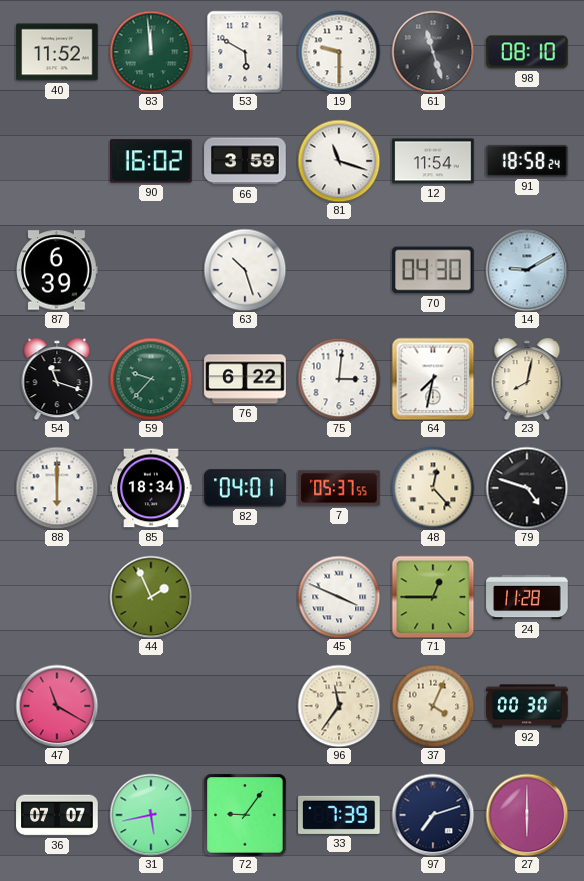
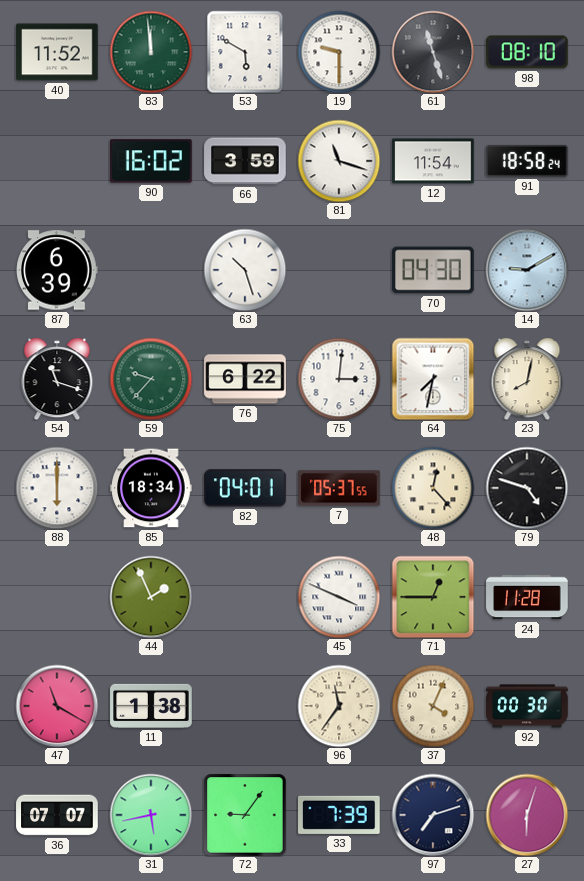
11: none -> 1:38 (151, 706)
27: 6:00 -> 6:03 (527, 815)
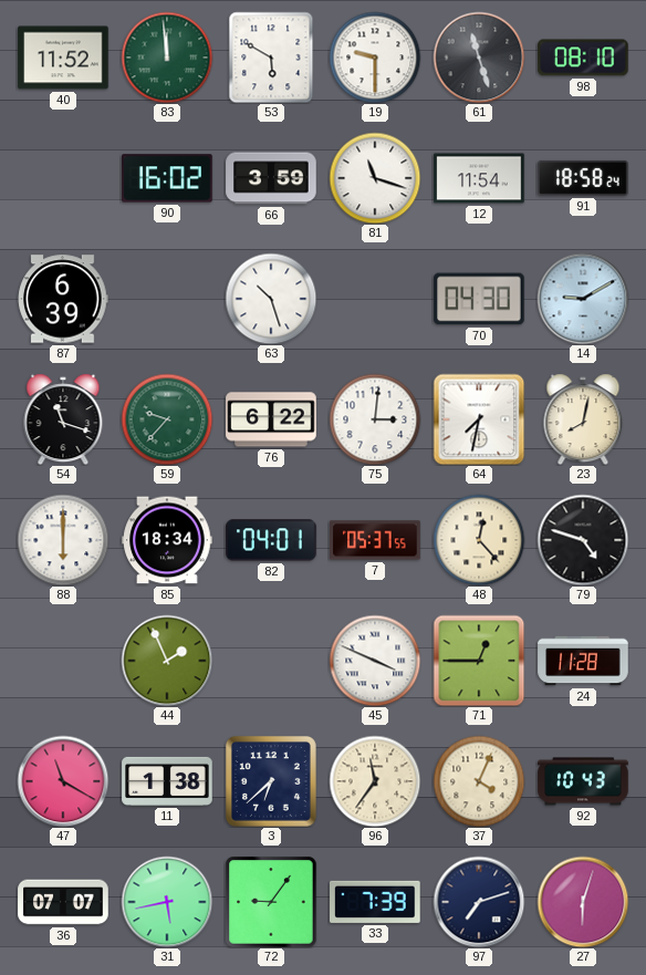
3: none -> 6:38 (271, 781)
92: 00:30 -> 10:43 (583, 781)
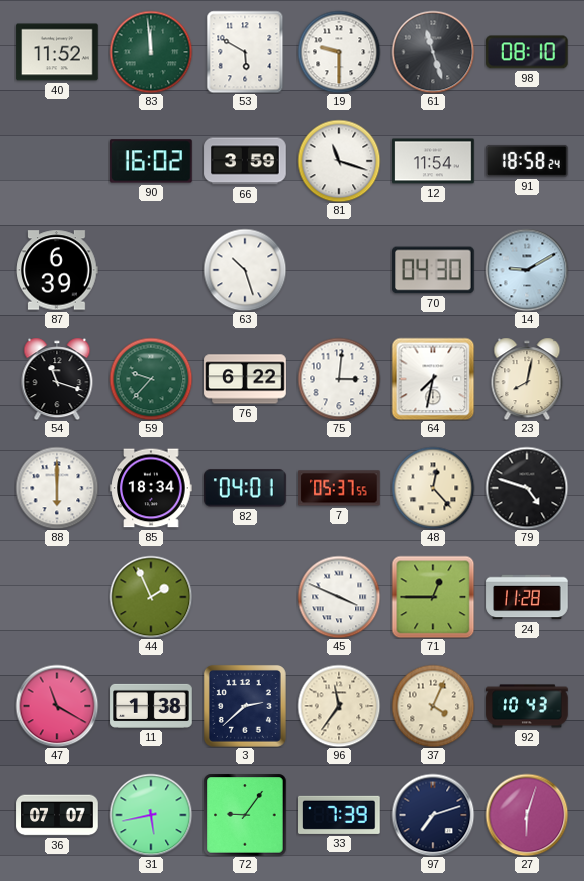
3: 6:38 -> 2:38 (245, 706)
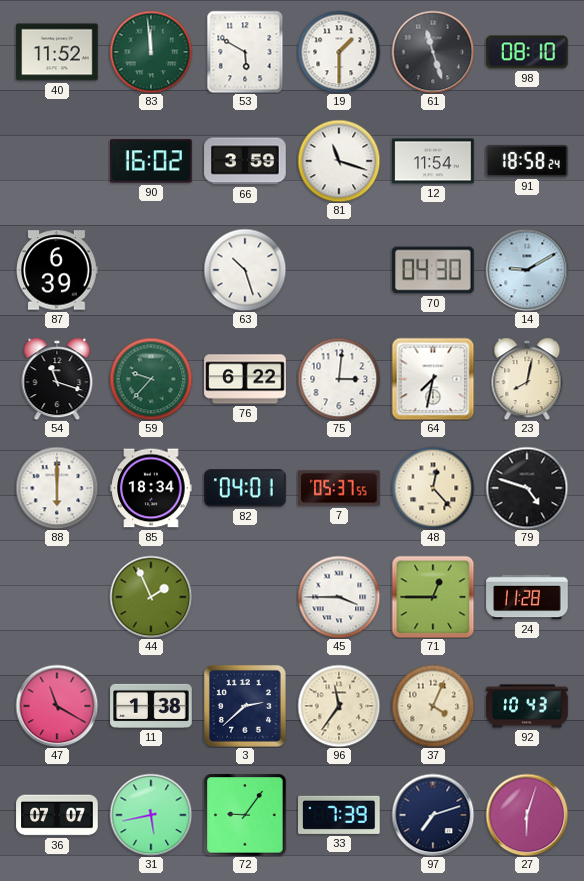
19: 9:30 -> 1:30 (339, 52)
45: 3:49 -> 3:45 (339, 597)
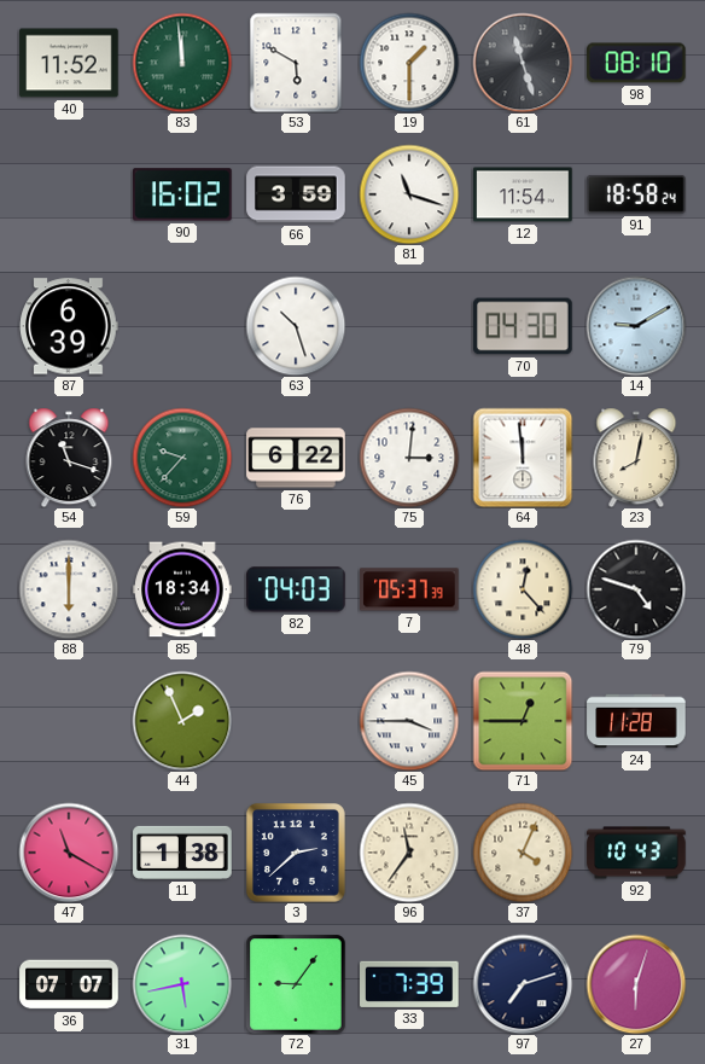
64: 7:32 -> 11:59 (523, 458)
82: 04:01 -> 04:03 (296, 589)
7: 05:37:55 -> 05:37:39 (409, 589)
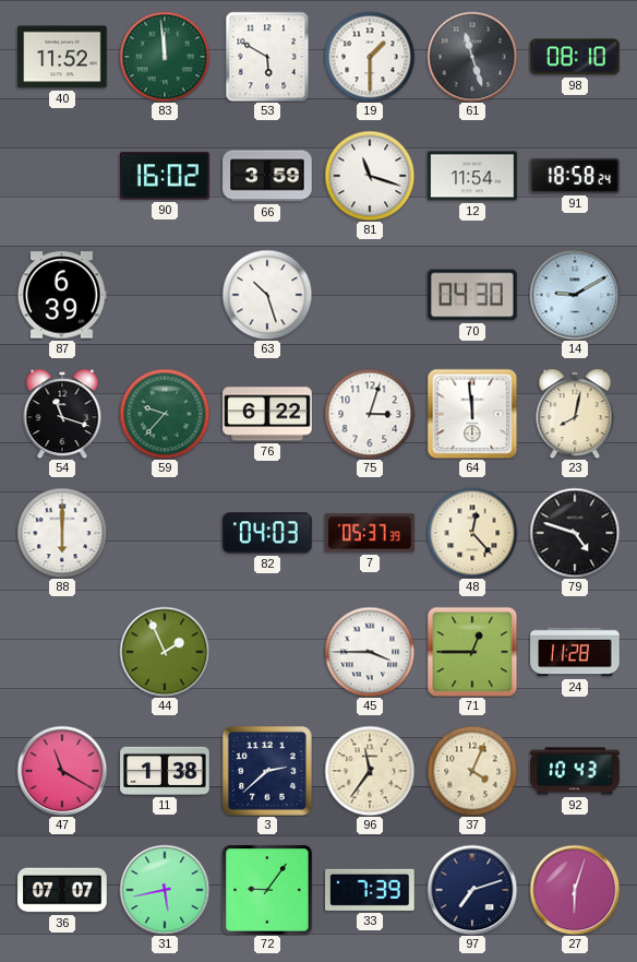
75: 3:01 -> 3:03 (370, 414)
85: 18:34 -> none (182, 589)
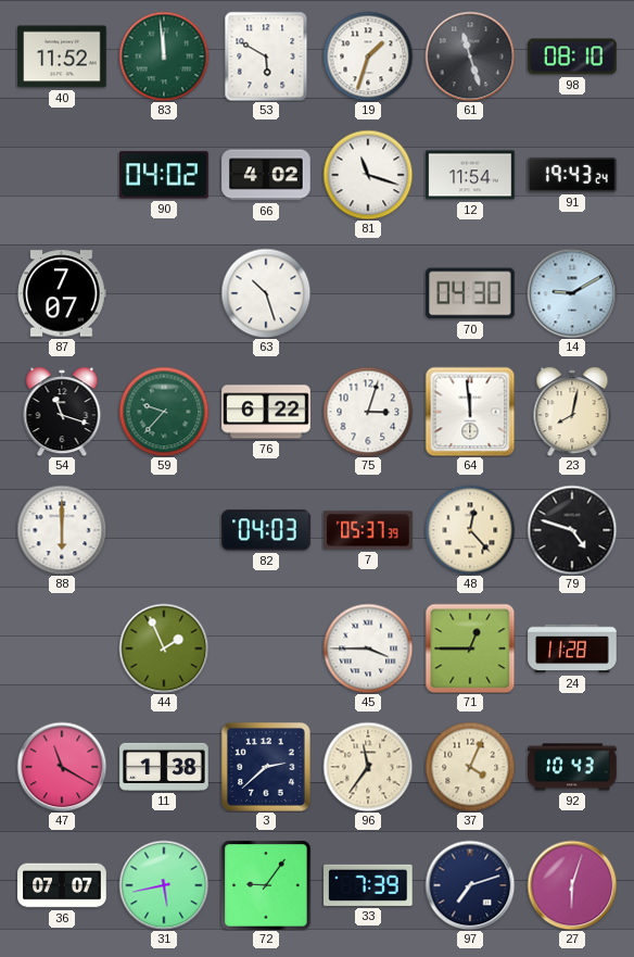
19: 1:30 -> 1:33 (368, 56)
90: 16:02 -> 04:02 (164, 175)
66: 3:59 -> 4:02 (266, 175)
91: 18:58 -> 19:43 (572, 175)
87: 6:39 -> 7:07 (62, 293)
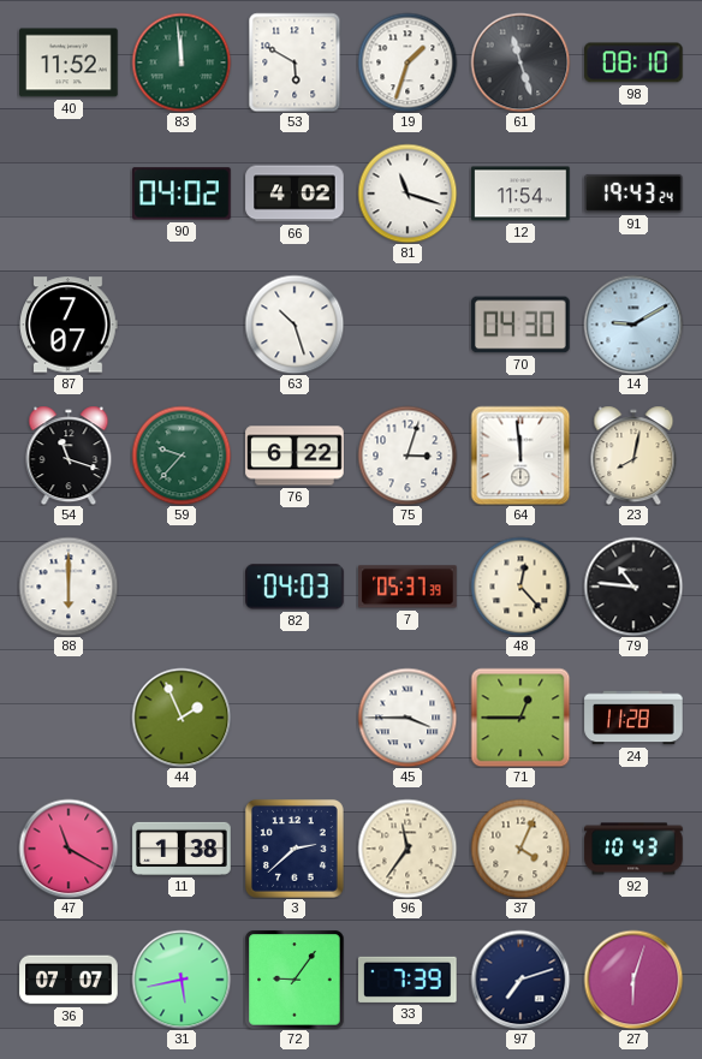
79: 4:48 -> 10:46 (633, 587)
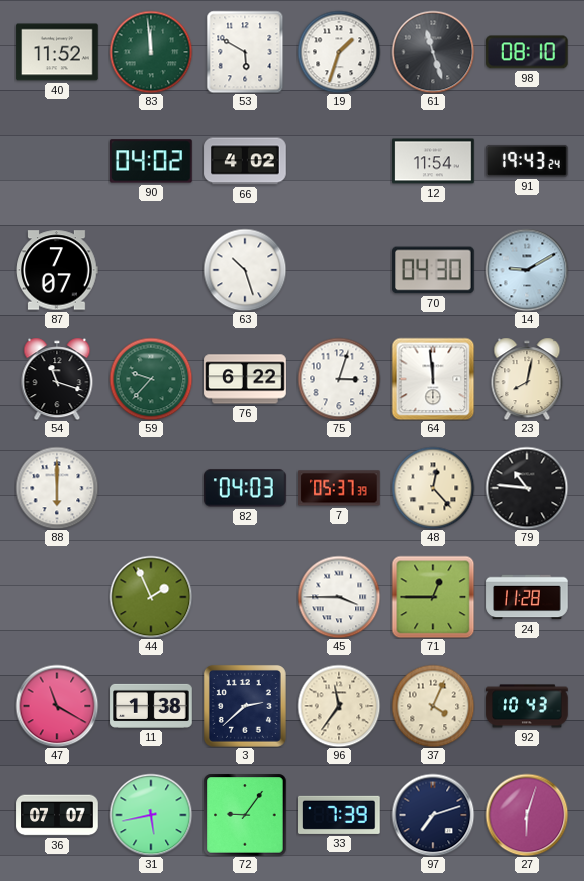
81: 11:18 -> none (407, 194)
